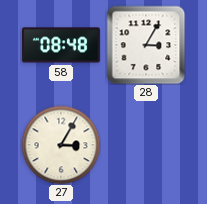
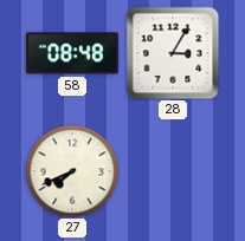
27: 3:05 -> 7:41 (72, 171)
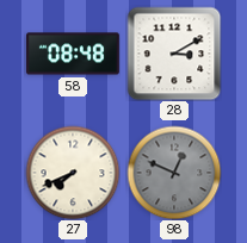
28: 3:05 -> 3:10 (174, 54)
98: none -> 12:49 (174, 173)
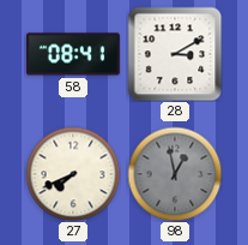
58: 08:48 -> 08:41 (74, 54)
98: 12:49 -> 12:58 (175, 174)
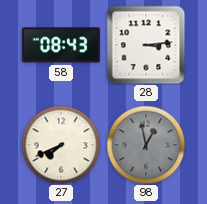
58: 08:41 -> 08:43 (62, 45)
28: 3:10 -> 3:14 (146, 45)
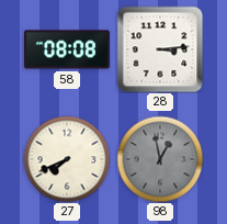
58: 08:43 -> 08:08 (68, 49)
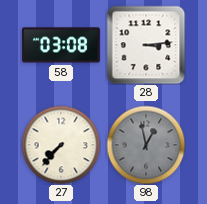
58: 08:08 -> 03:08 (62, 45)
27: 7:41 -> 7:37 (61, 145)
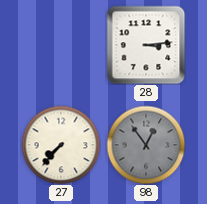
58: 03:08 -> none (62, 45)
98: 12:58 -> 12:54 (146, 145)
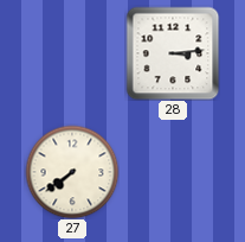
27: 7:37 -> 7:39 (72, 172)
98: 12:54 -> none (146, 145)
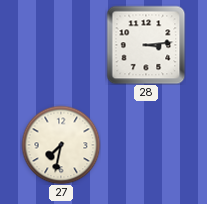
27: 7:39 -> 7:32 (61, 145)
